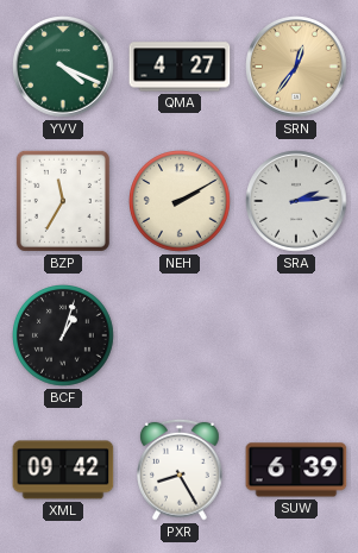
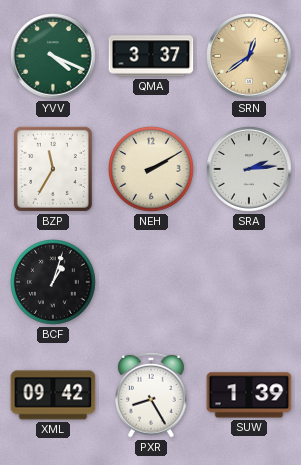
QMA: 4:27 -> 3:37 (151, 56)
SRN: 12:36 -> 12:39 (249, 56)
SUW: 6:39 -> 1:39 (249, 395)
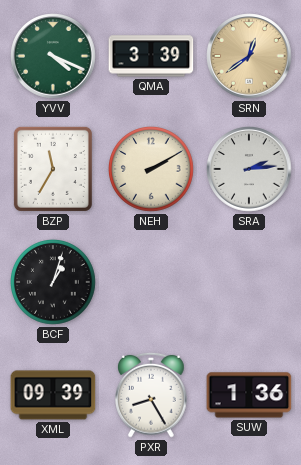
QMA: 3:37 -> 3:39 (151, 56)
XML: 09:42 -> 09:39 (53, 395)
SUW: 1:39 -> 1:36 (249, 395)
